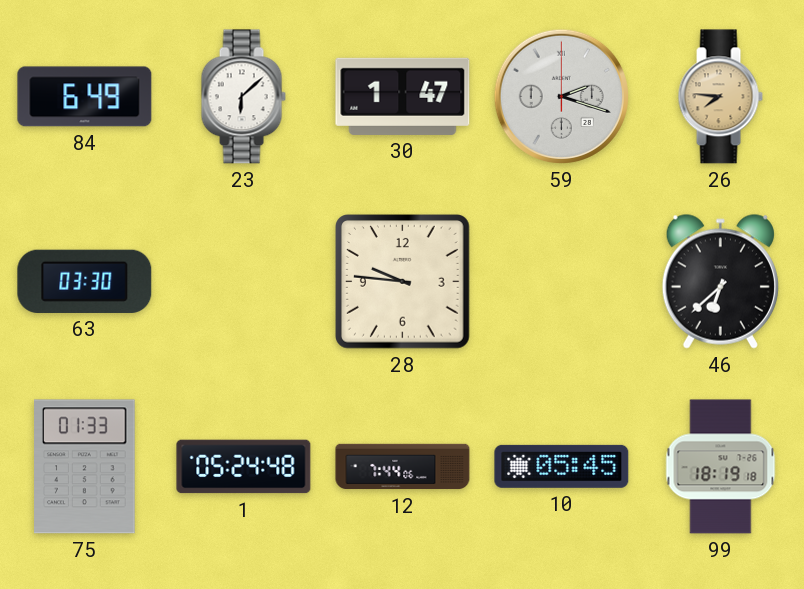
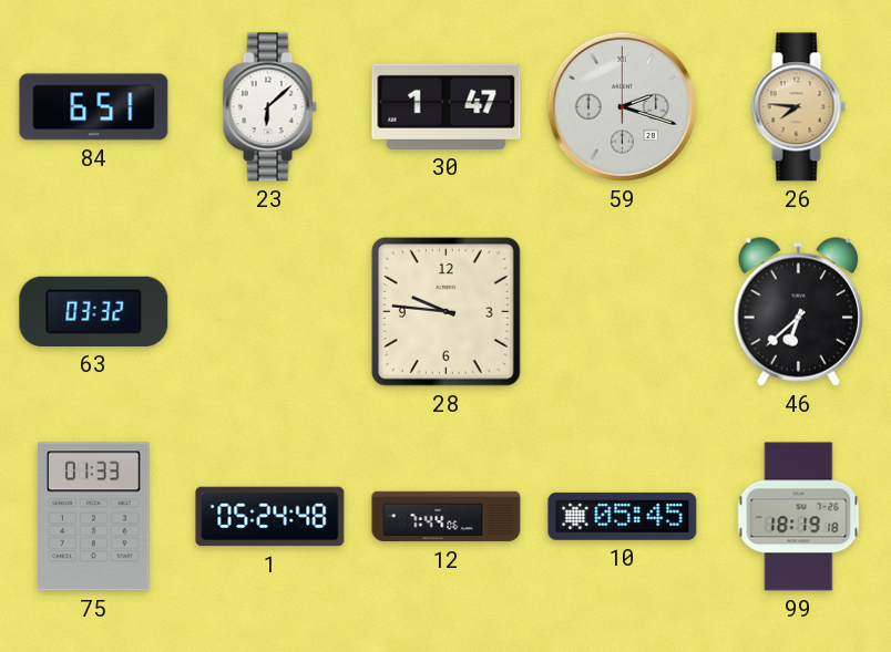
84: 6:49 -> 6:51 (94, 107)
63: 03:30 -> 03:32 (94, 311)
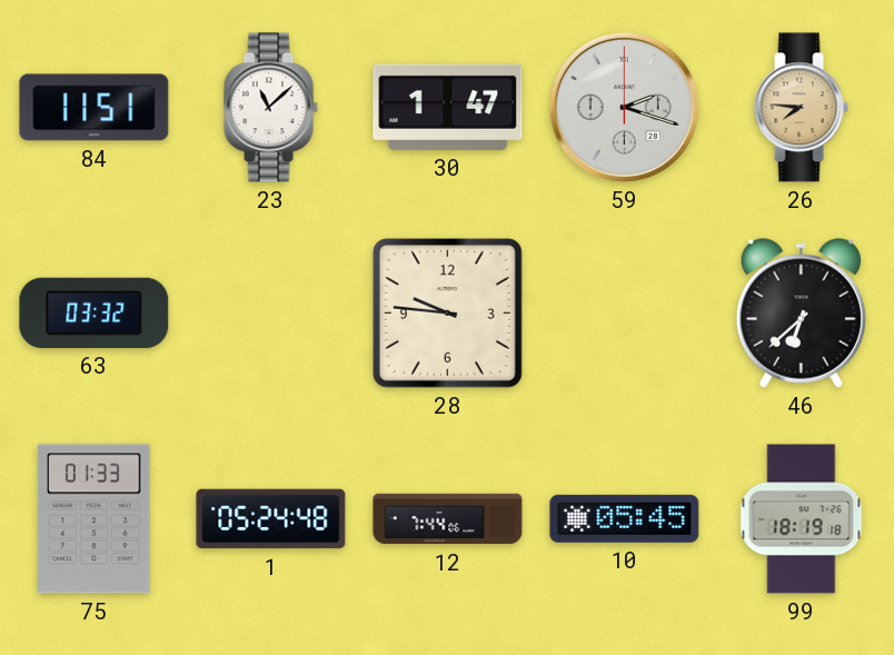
84: 6:51 -> 11:51 (95, 108)
23: 6:08 -> 11:08 (270, 108)
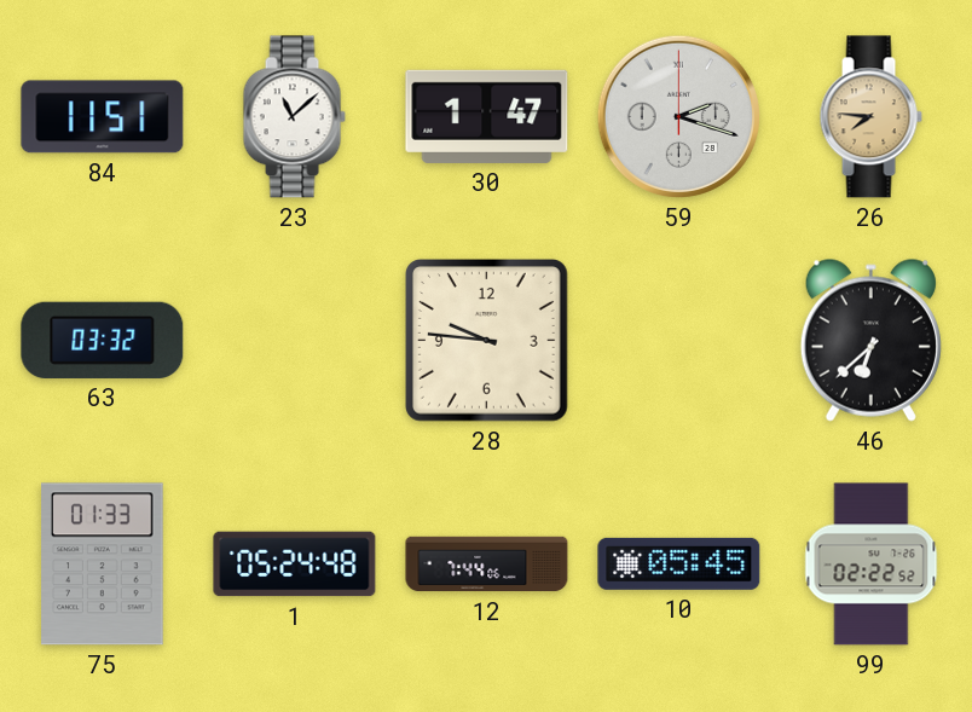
99: 18:19 -> 02:22 (872, 565)
